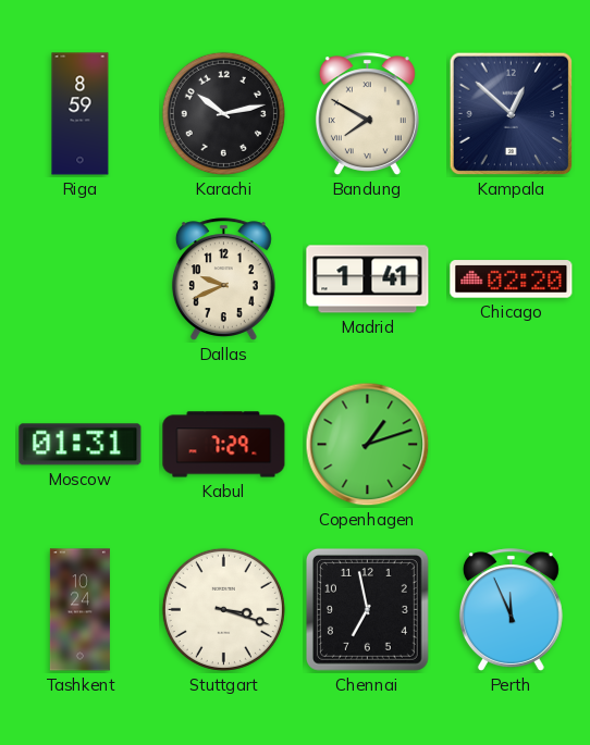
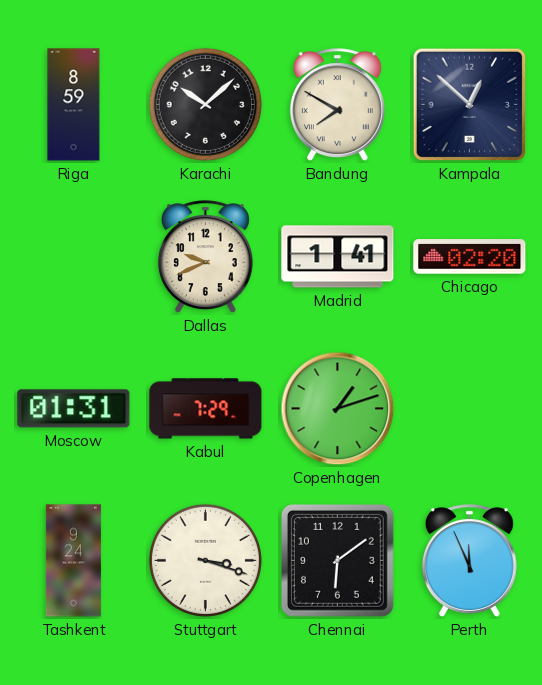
Karachi: 10:13 -> 10:08 (205, 104)
Tashkent: 10:24 -> 9:24 (73, 561)
Chennai: 6:58 -> 6:09 (337, 560)
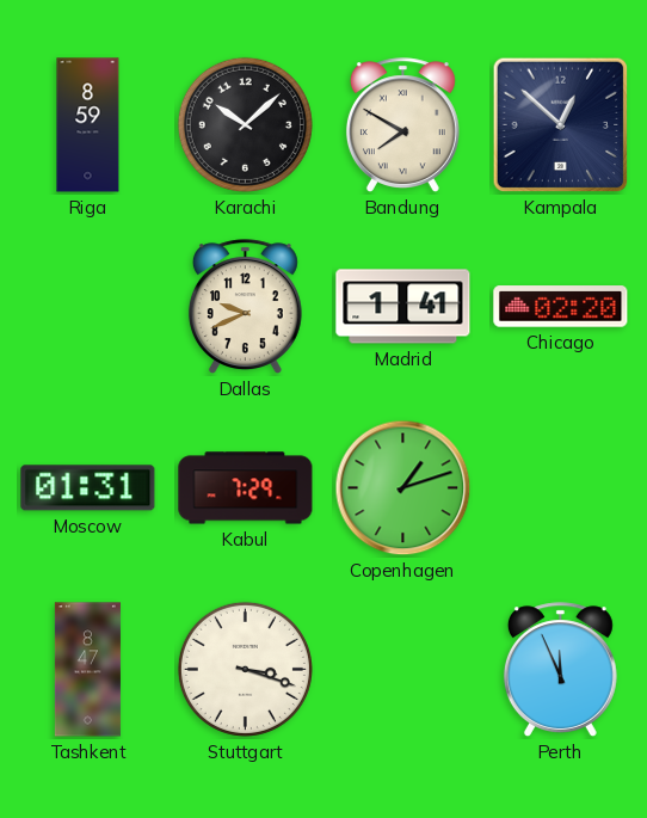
Tashkent: 9:24 -> 8:47 (87, 670)
Chennai: 6:09 -> none (337, 560)
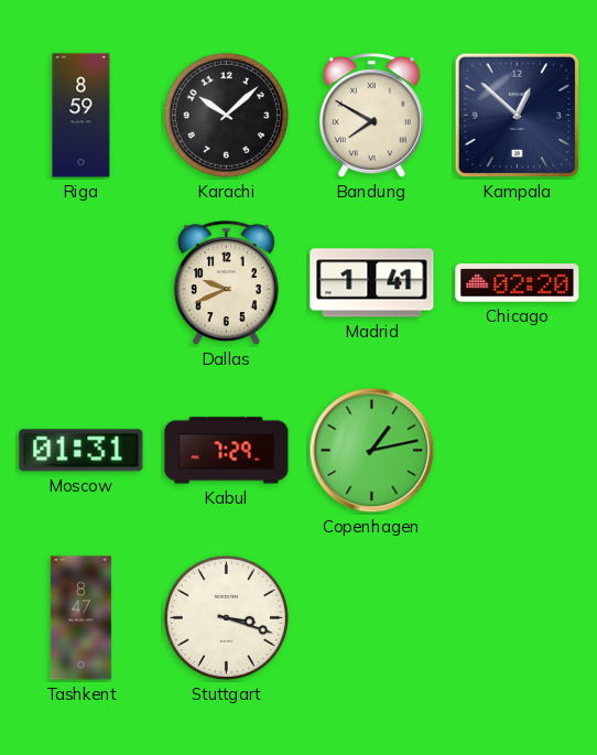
Copenhagen: 1:12 -> 1:13 (372, 451)
Perth: 11:56 -> none (560, 670)
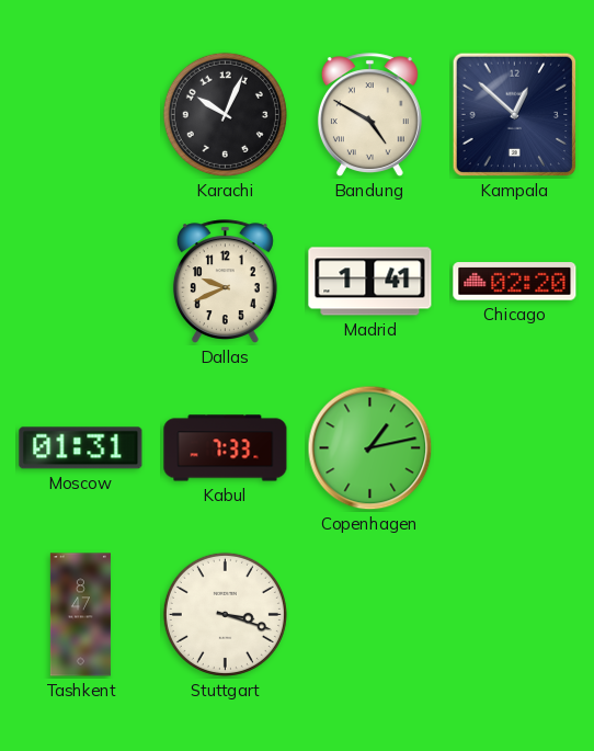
Riga: 8:59 -> none (82, 116)
Karachi: 10:08 -> 10:04 (225, 114)
Bandung: 7:50 -> 4:50 (369, 115)
Kabul: 7:29 -> 7:33 (226, 448)
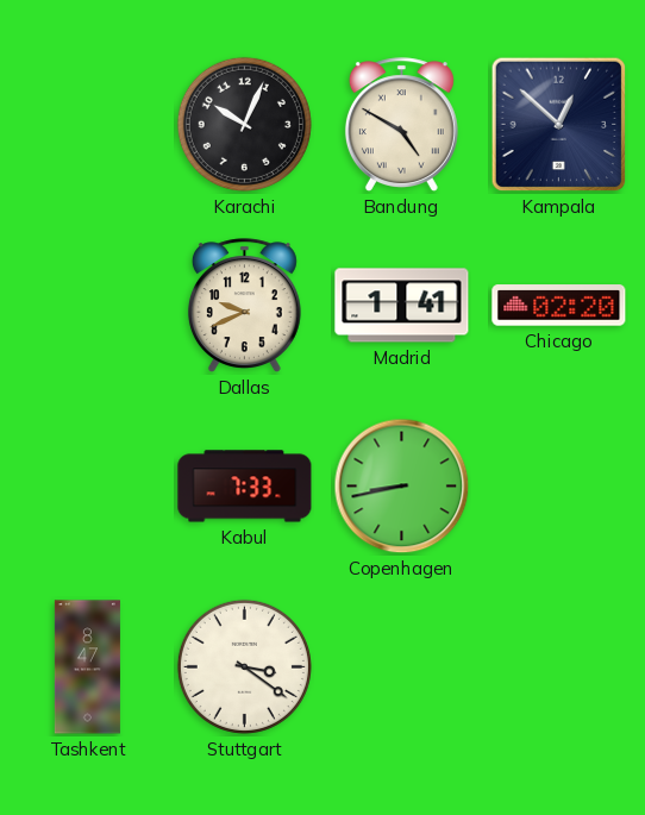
Moscow: 01:31 -> none (81, 448)
Copenhagen: 1:13 -> 8:43 (402, 487)
Stuttgart: 3:18 -> 3:21 (244, 666)
